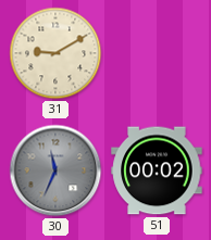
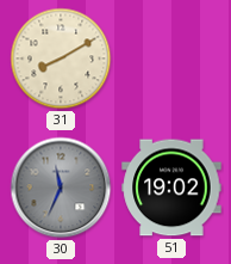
31: 9:10 -> 8:10 (61, 59)
51: 00:02 -> 19:02 (171, 188)
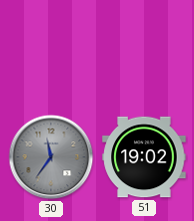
31: 8:10 -> none (61, 59)
30: 11:34 -> 11:36 (51, 157)
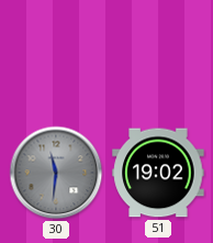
30: 11:36 -> 11:31 (56, 173)
